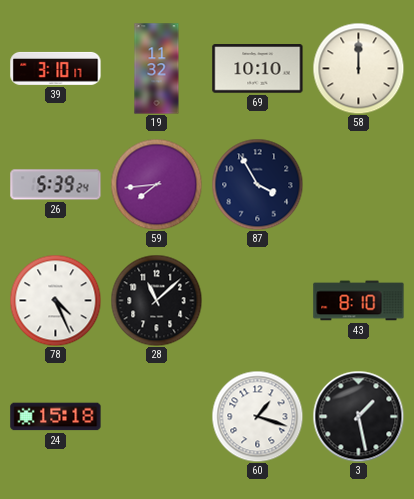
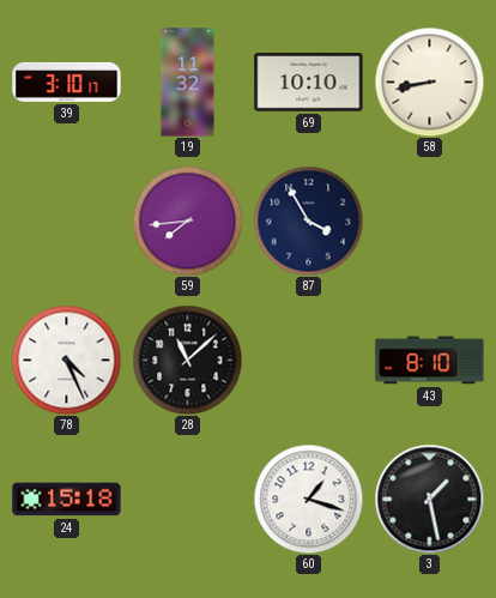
58: 12:00 -> 8:43 (429, 81)
26: 5:39 -> none (56, 185)
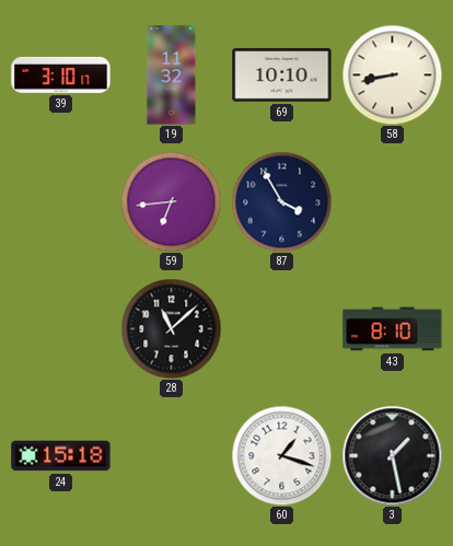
59: 7:44 -> 6:44 (171, 201)
78: 4:26 -> none (66, 360)
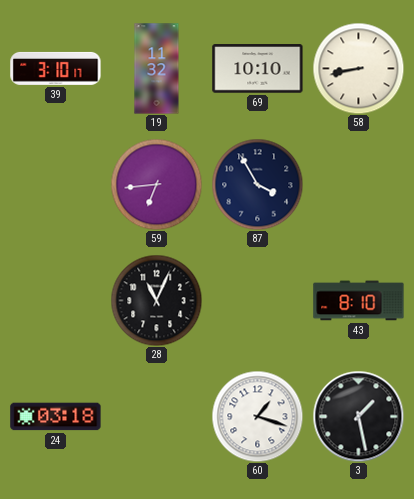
28: 11:08 -> 11:04 (156, 300)
24: 15:18 -> 03:18 (56, 417)
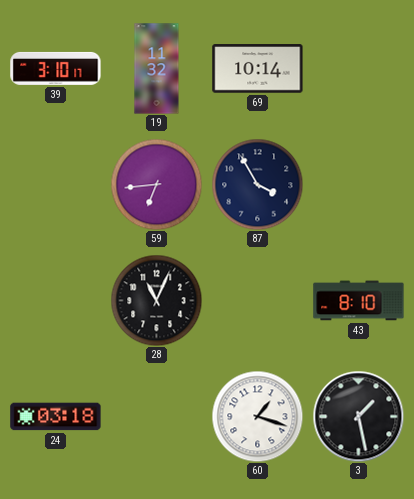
69: 10:10 -> 10:14 (258, 69)
58: 8:43 -> none (358, 68)
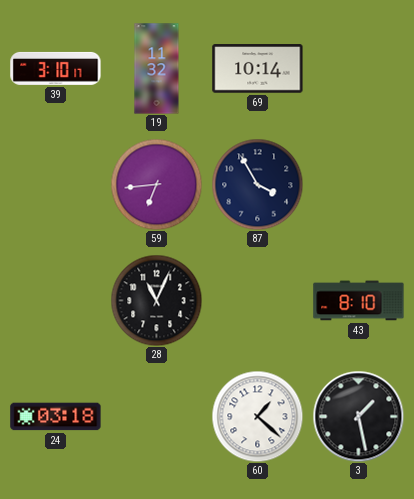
60: 1:18 -> 1:22 (257, 416)
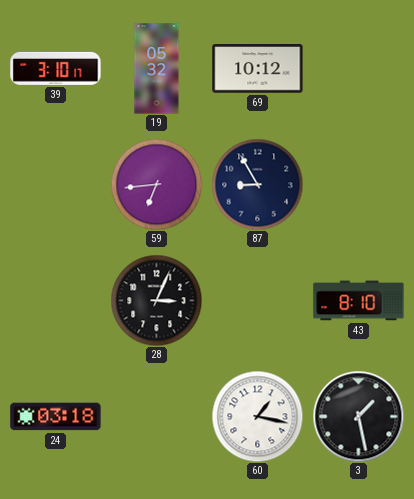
19: 11:32 -> 05:32 (157, 69)
69: 10:14 -> 10:12 (258, 69)
87: 3:55 -> 8:55 (257, 184)
28: 11:04 -> 3:04 (156, 300)
60: 1:22 -> 1:17 (257, 416)
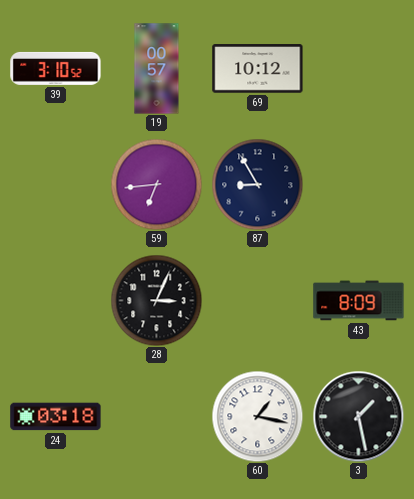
39: 3:10:17 -> 3:10:52 (56, 68)
19: 05:32 -> 00:57 (157, 69)
43: 8:10 -> 8:09 (359, 301)
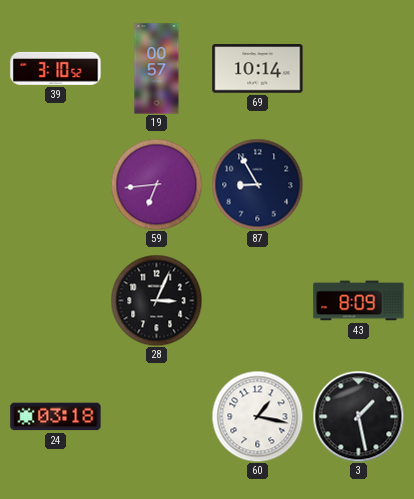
69: 10:12 -> 10:14 (258, 69)
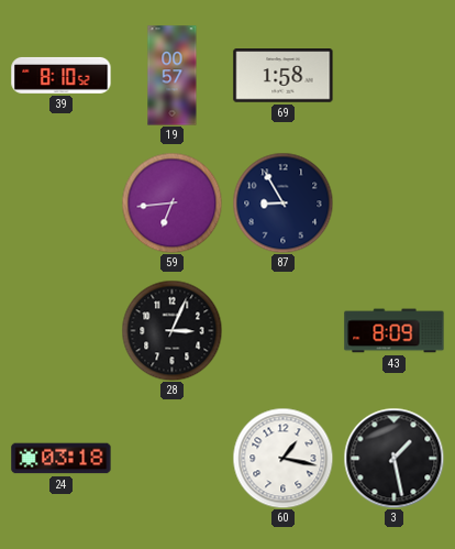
39: 3:10 -> 8:10 (62, 75)
69: 10:14 -> 1:58 (284, 76)
